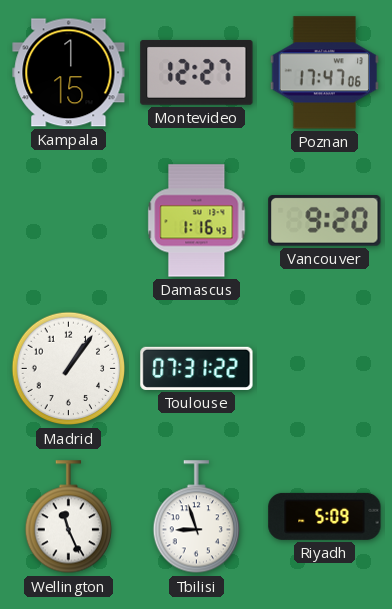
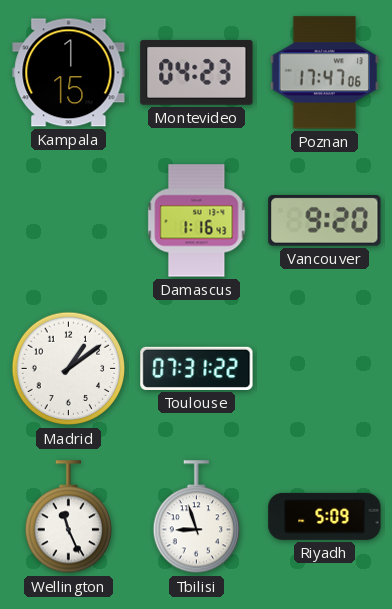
Montevideo: 12:27 -> 04:23 (197, 72)
Madrid: 1:06 -> 1:09 (69, 369)
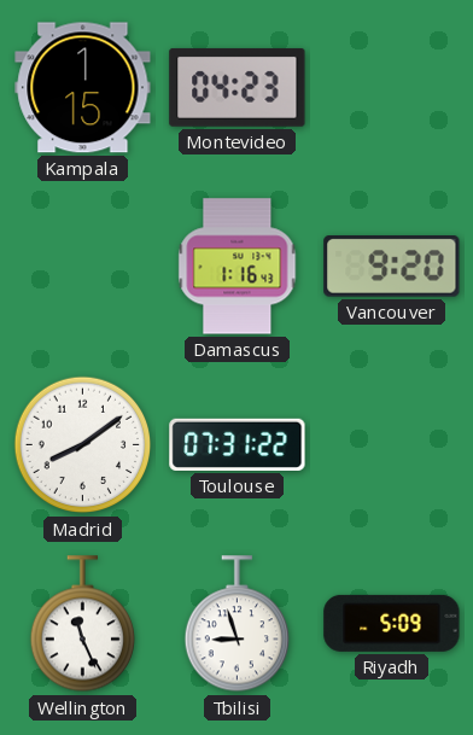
Poznan: 17:47 -> none (324, 73)
Madrid: 1:09 -> 8:09 (83, 445)
